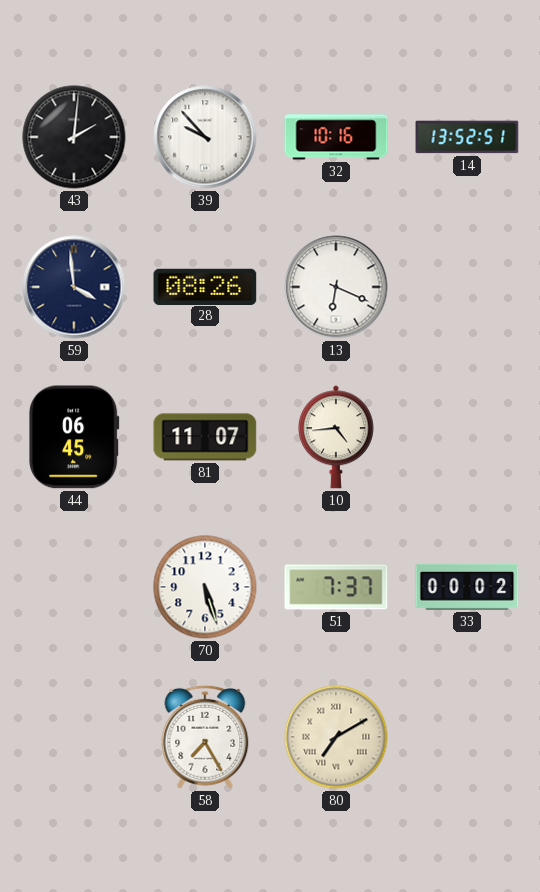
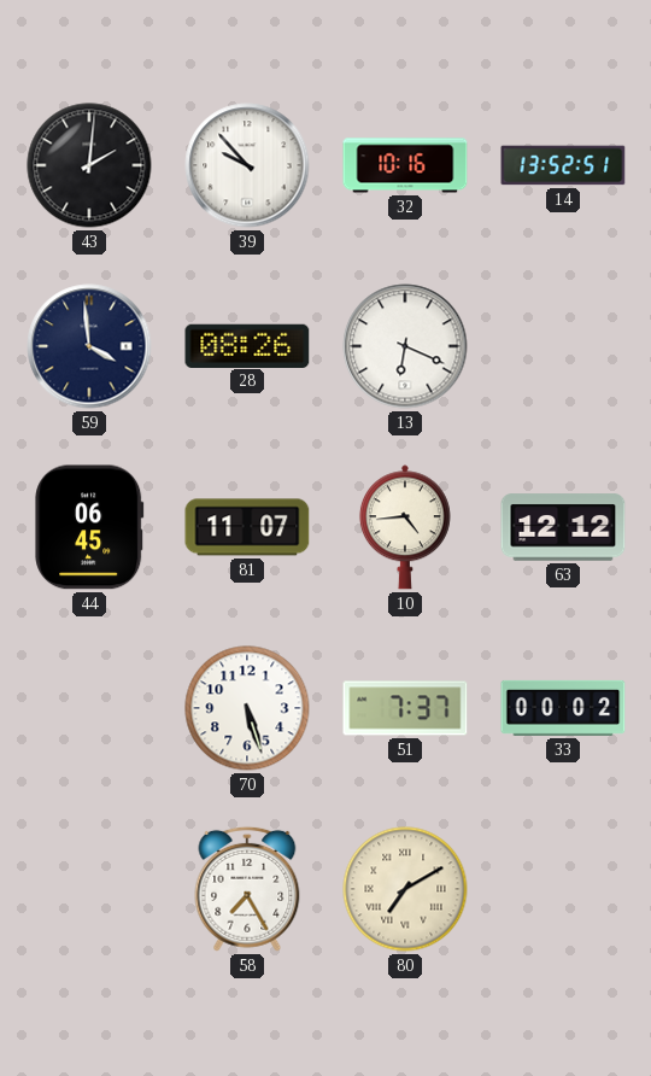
63: none -> 12:12 (563, 527)
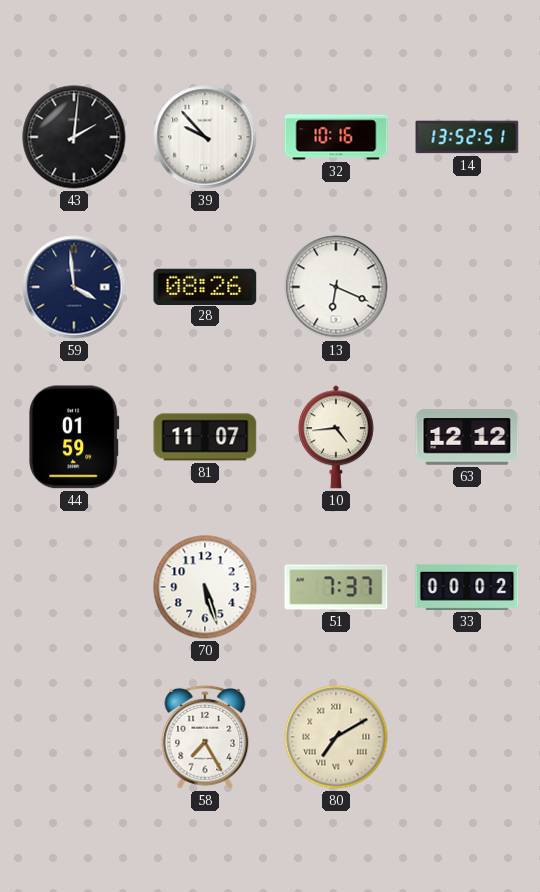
44: 06:45 -> 01:59 (74, 437)
